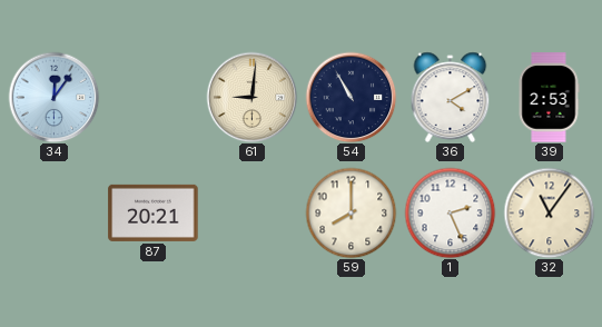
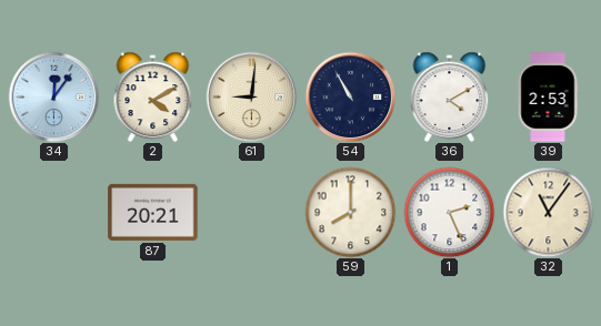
2: none -> 4:10 (153, 96)
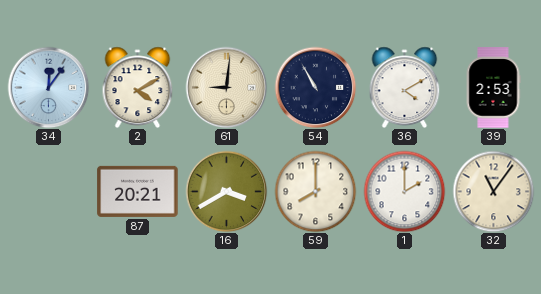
16: none -> 3:40 (226, 191)
1: 2:26 -> 2:00 (404, 191)
